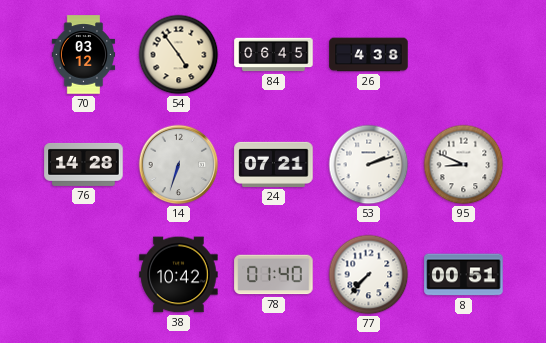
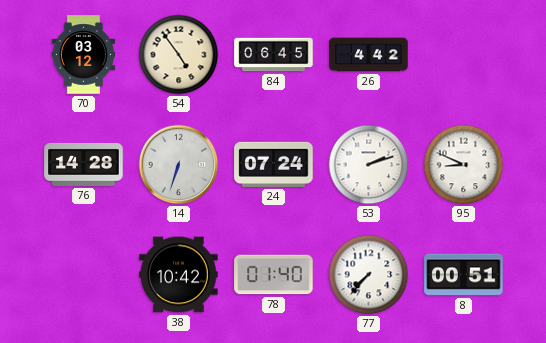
26: 4:38 -> 4:42 (369, 55)
24: 07:21 -> 07:24 (274, 164)
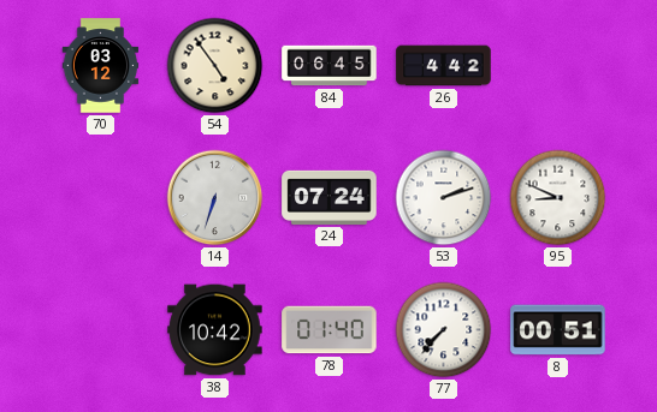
76: 14:28 -> none (84, 164)
